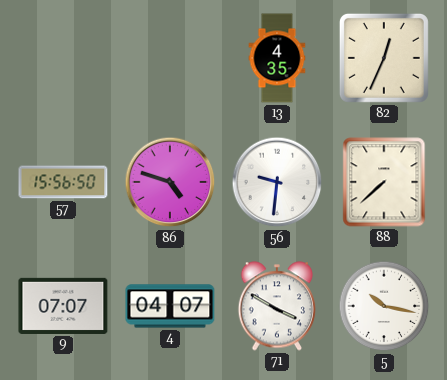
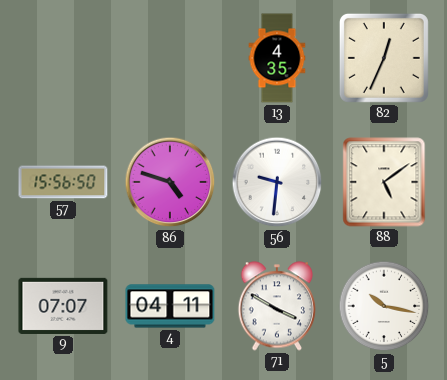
88: 7:38 -> 5:09 (384, 182)
4: 04:07 -> 04:11 (170, 306)
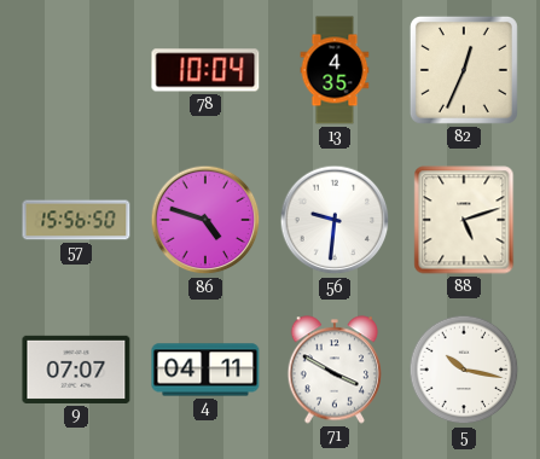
78: none -> 10:04 (205, 70)
88: 5:09 -> 5:12 (464, 220)
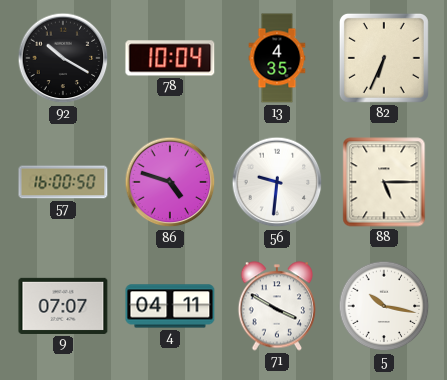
92: none -> 10:20 (63, 58)
82: 12:34 -> 6:34 (384, 58)
57: 15:56 -> 16:00 (63, 182)
88: 5:12 -> 5:15 (384, 182)
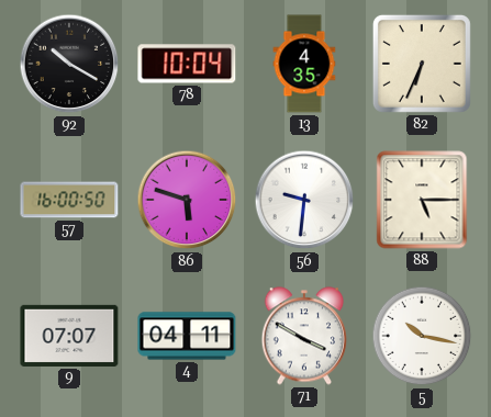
86: 4:48 -> 5:48 (187, 200)
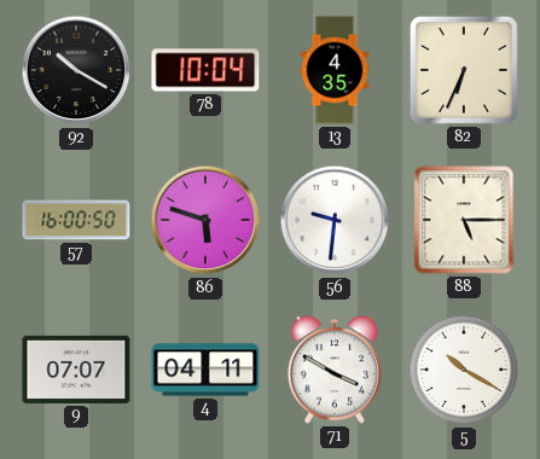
5: 10:17 -> 10:20 (464, 370)
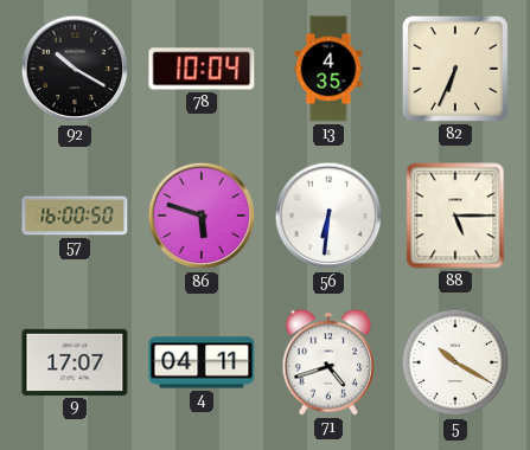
56: 9:31 -> 6:31 (328, 216)
9: 07:07 -> 17:07 (75, 362)
71: 3:50 -> 4:42 (327, 362)
